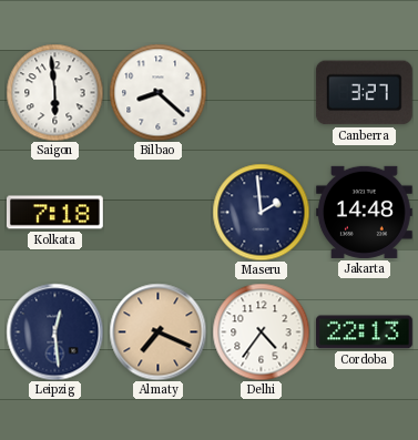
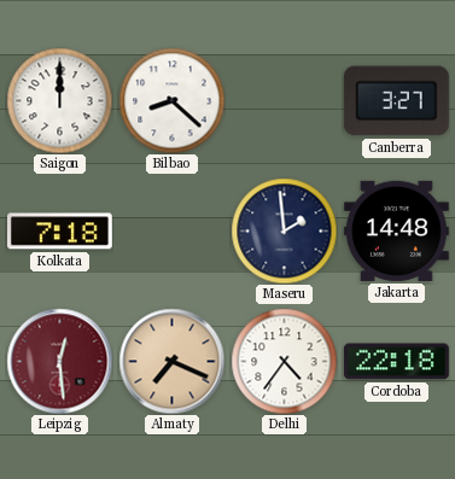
Saigon: 5:59 -> 12:00 (59, 100)
Leipzig dial: navy -> burgundy (59, 361)
Cordoba: 22:13 -> 22:18 (396, 362)
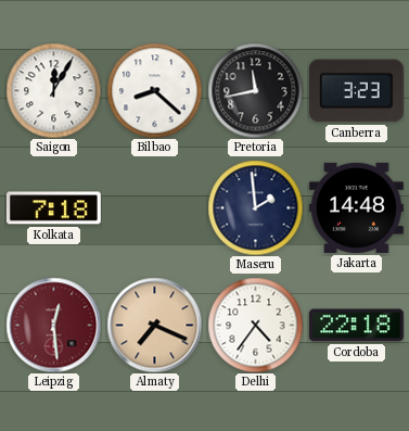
Saigon: 12:00 -> 12:05 (53, 90)
Pretoria: none -> 11:43 (255, 90)
Canberra: 3:27 -> 3:23 (356, 91)
